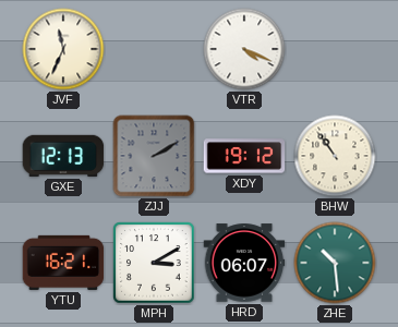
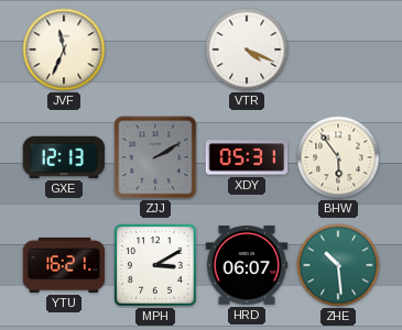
XDY: 19:12 -> 05:31 (247, 157)
BHW: 10:54 -> 5:54 (338, 157)
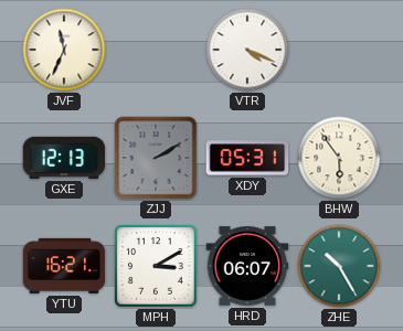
ZHE: 10:29 -> 10:25 (339, 266)
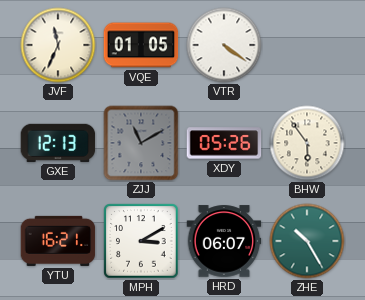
VQE: none -> 01:05 (141, 45)
VTR: 4:19 -> 4:21 (224, 45)
ZJJ: 2:10 -> 11:10 (141, 143)
XDY: 05:31 -> 05:26 (224, 143)
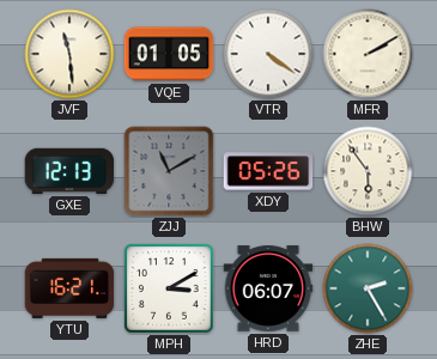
JVF: 11:34 -> 11:29 (69, 54)
MFR: none -> 2:10 (368, 54)
ZHE: 10:25 -> 2:25 (368, 288)
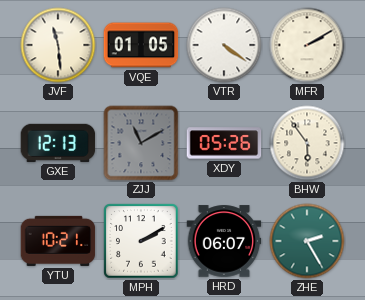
YTU: 16:21 -> 10:21 (58, 241)
MPH: 3:10 -> 2:10 (141, 241)
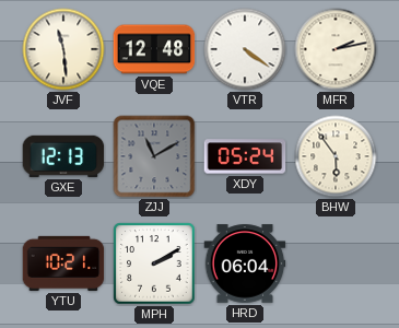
VQE: 01:05 -> 12:48 (154, 49)
MFR: 2:10 -> 2:13 (336, 49)
XDY: 05:26 -> 05:24 (245, 156)
HRD: 06:07 -> 06:04 (245, 263)
ZHE: 2:25 -> none (307, 241)
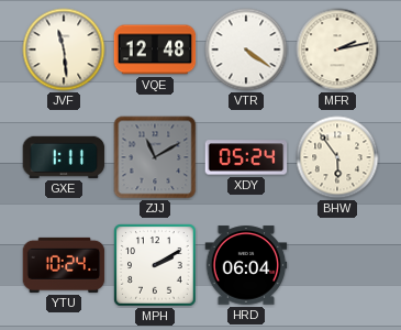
GXE: 12:13 -> 1:11 (64, 157)
YTU: 10:21 -> 10:24 (64, 265)
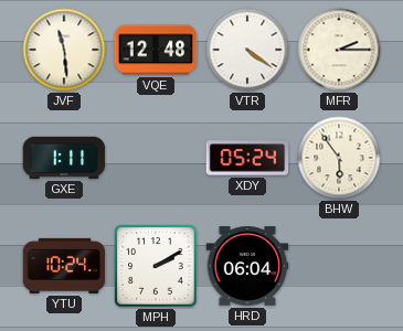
MFR: 2:13 -> 2:15 (339, 50)
ZJJ: 11:10 -> none (155, 157)
